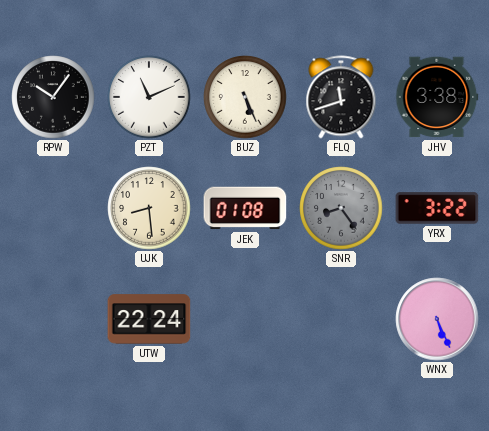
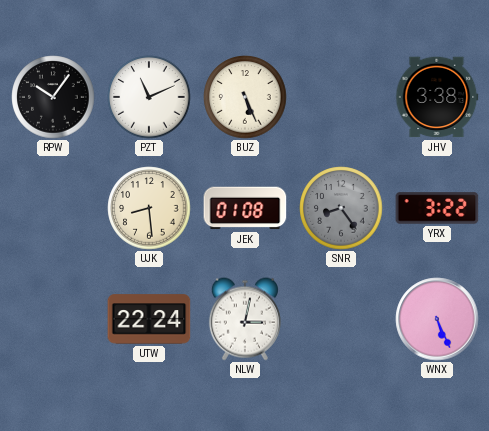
FLQ: 11:42 -> none (341, 97)
NLW: none -> 3:02 (245, 319)
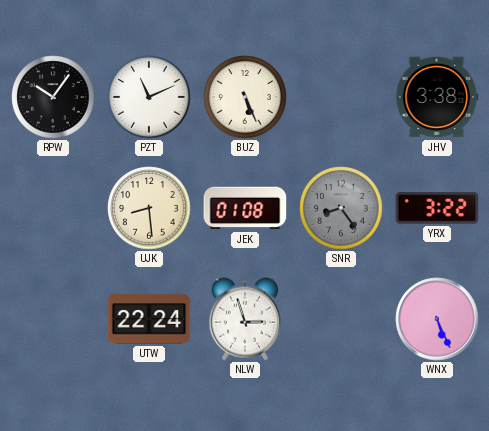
NLW: 3:02 -> 2:57 (245, 319)
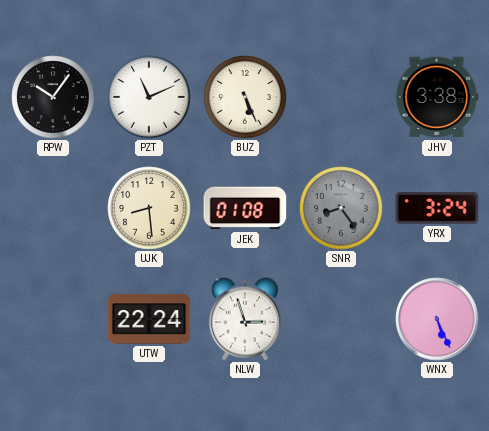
YRX: 3:22 -> 3:24 (437, 208)
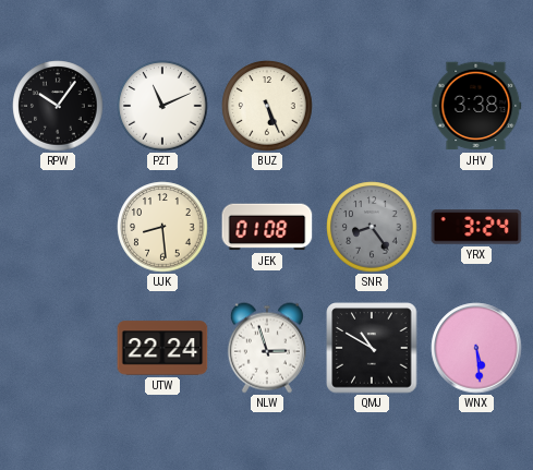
QMJ: none -> 10:50 (372, 348)
WNX: 5:26 -> 5:29 (476, 348)
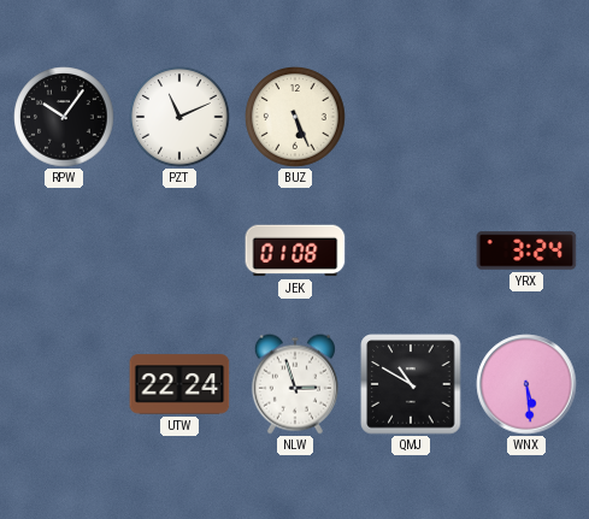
JHV: 3:38 -> none (476, 106)
UJK: 8:29 -> none (162, 227)
SNR: 8:24 -> none (372, 227)
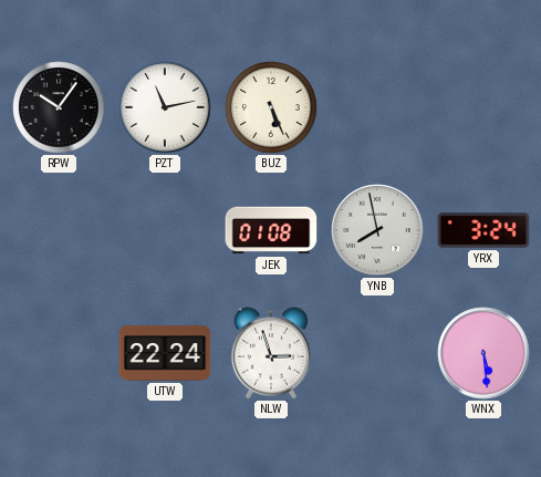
PZT: 11:11 -> 11:13 (165, 107)
YNB: none -> 7:58 (377, 230)
QMJ: 10:50 -> none (411, 384)
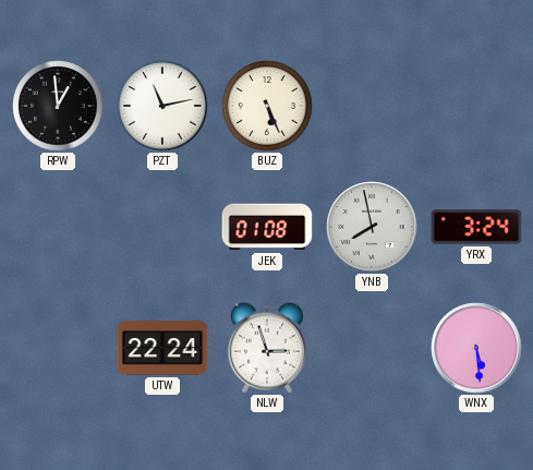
RPW: 10:06 -> 12:59 (58, 106)
